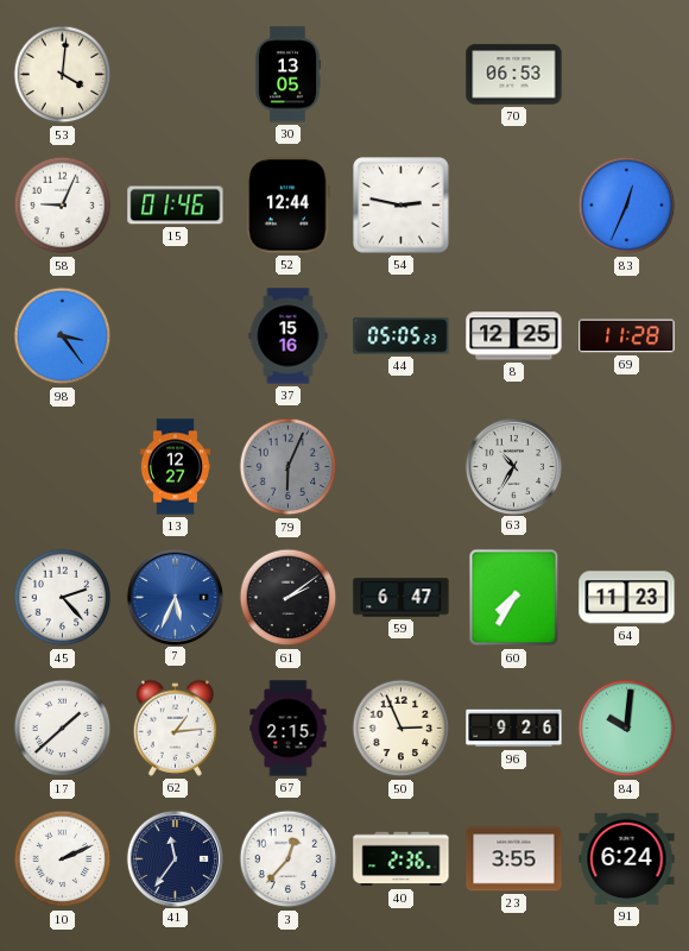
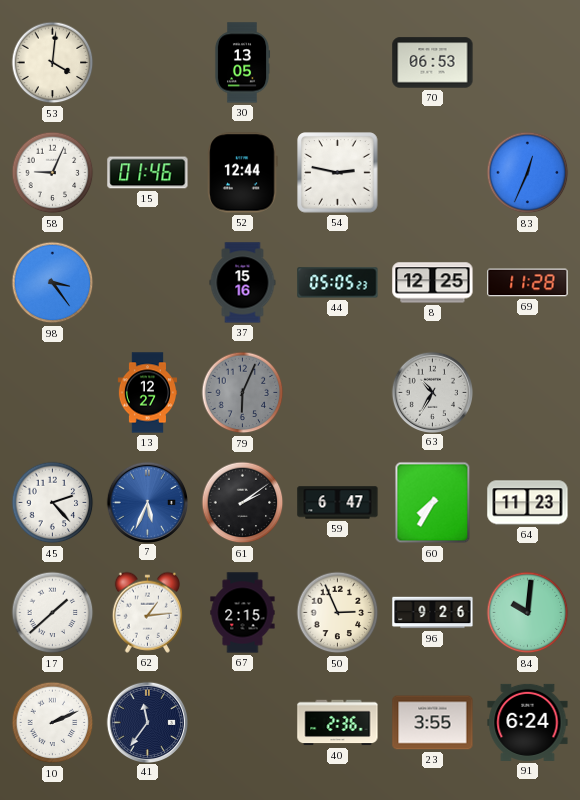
3: 12:37 -> none (289, 859)
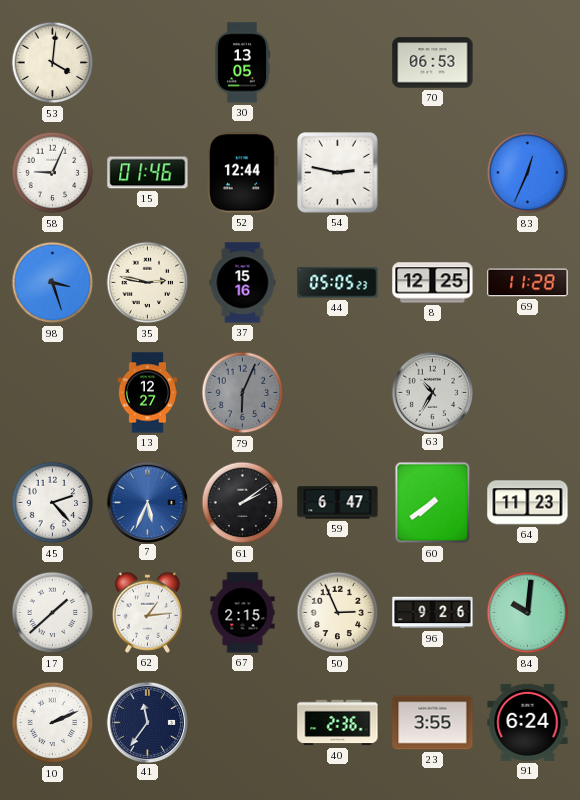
98: 3:24 -> 3:27 (53, 283)
35: none -> 2:47 (148, 283)
60: 7:35 -> 7:39 (433, 503)
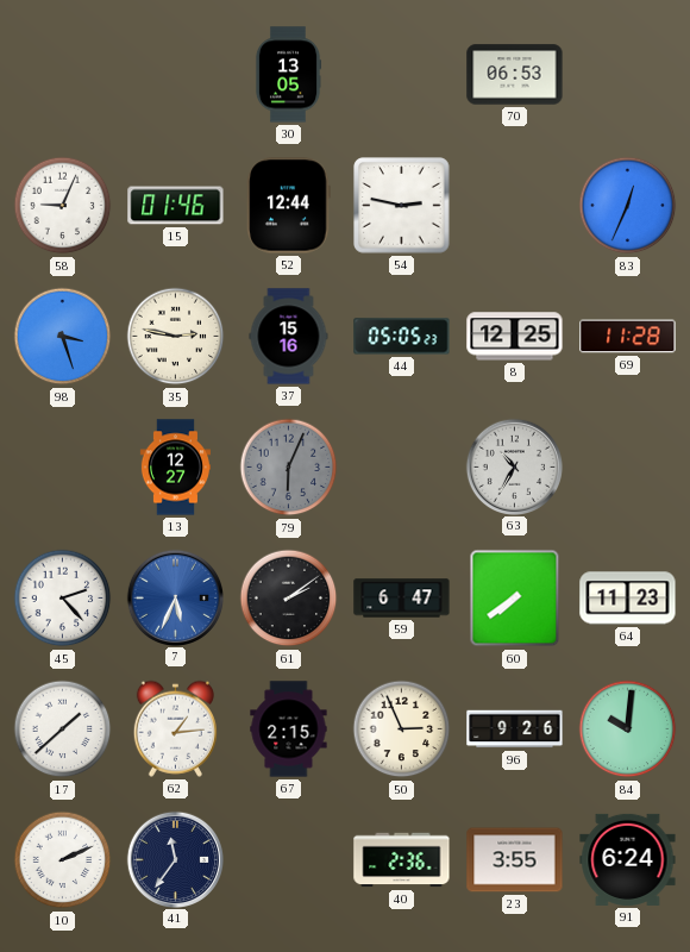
53: 4:01 -> none (53, 63)
